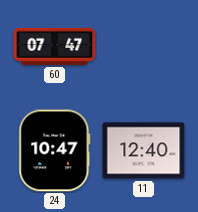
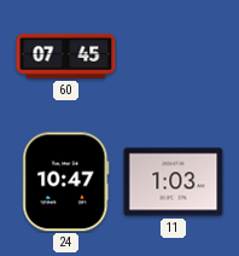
60: 07:47 -> 07:45 (66, 56)
11: 12:40 -> 1:03 (174, 182)
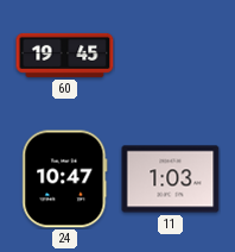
60: 07:45 -> 19:45 (65, 55)
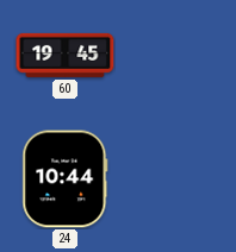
24: 10:47 -> 10:44 (66, 179)
11: 1:03 -> none (171, 179)
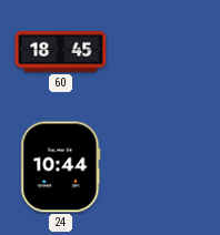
60: 19:45 -> 18:45 (61, 51)
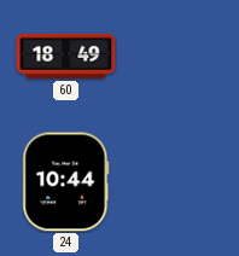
60: 18:45 -> 18:49 (66, 56)
